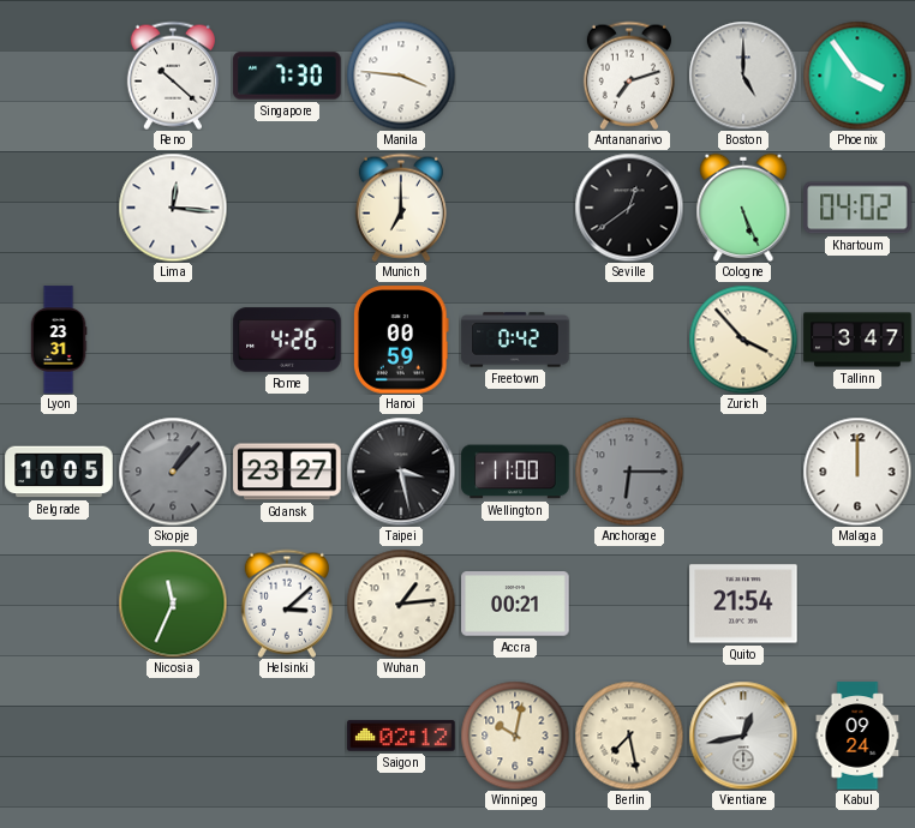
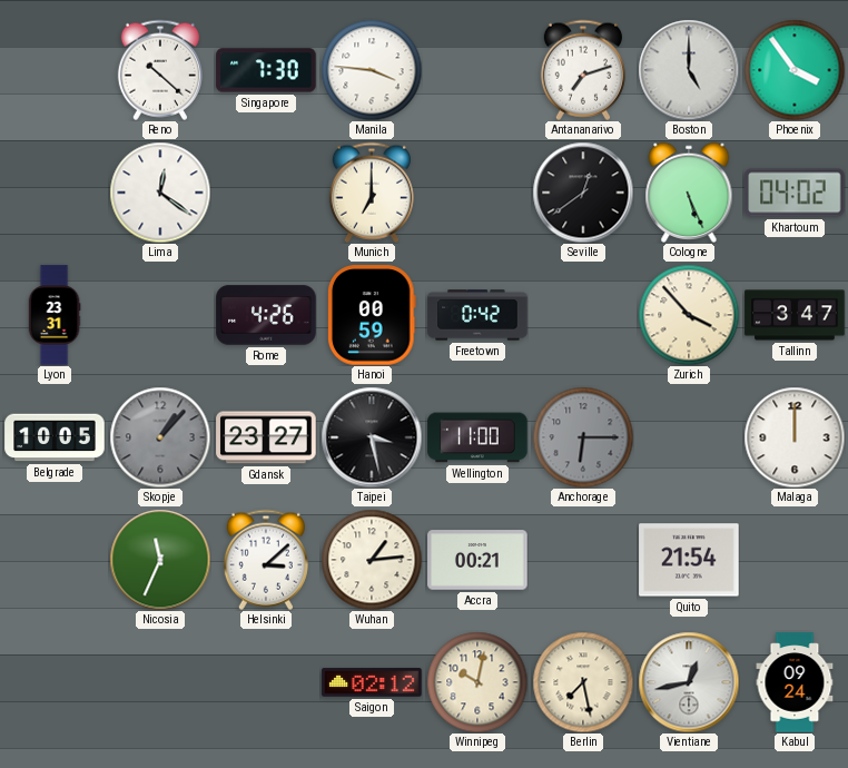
Lima: 12:16 -> 12:21 (160, 193)
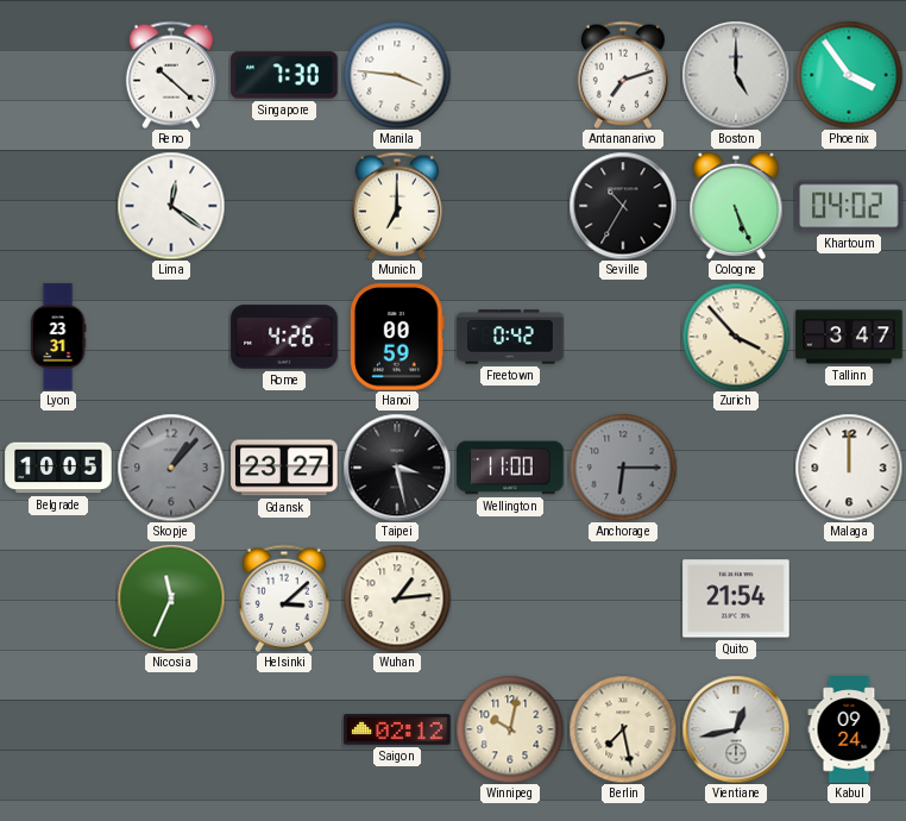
Seville: 12:39 -> 10:35 (623, 206)
Accra: 00:21 -> none (477, 560)
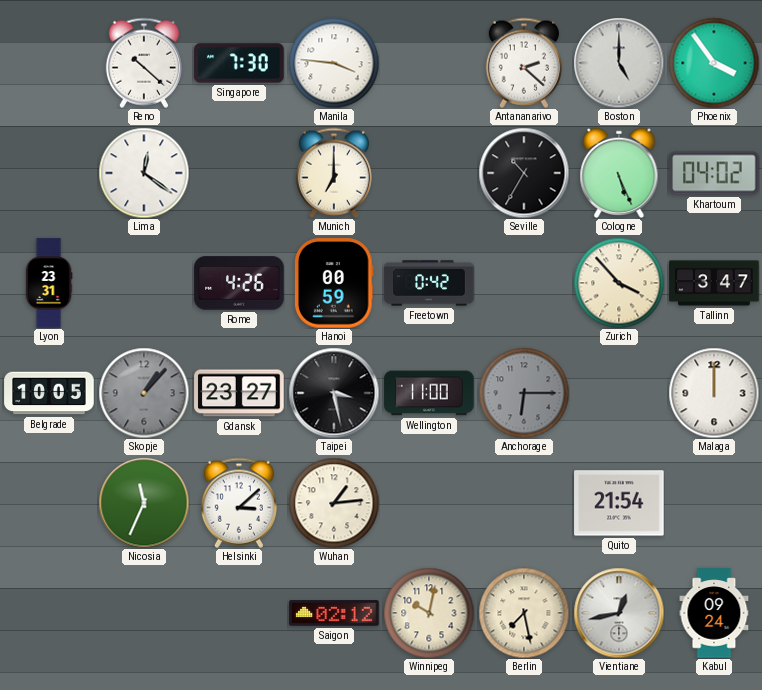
Antananarivo: 7:12 -> 2:22 (524, 63)
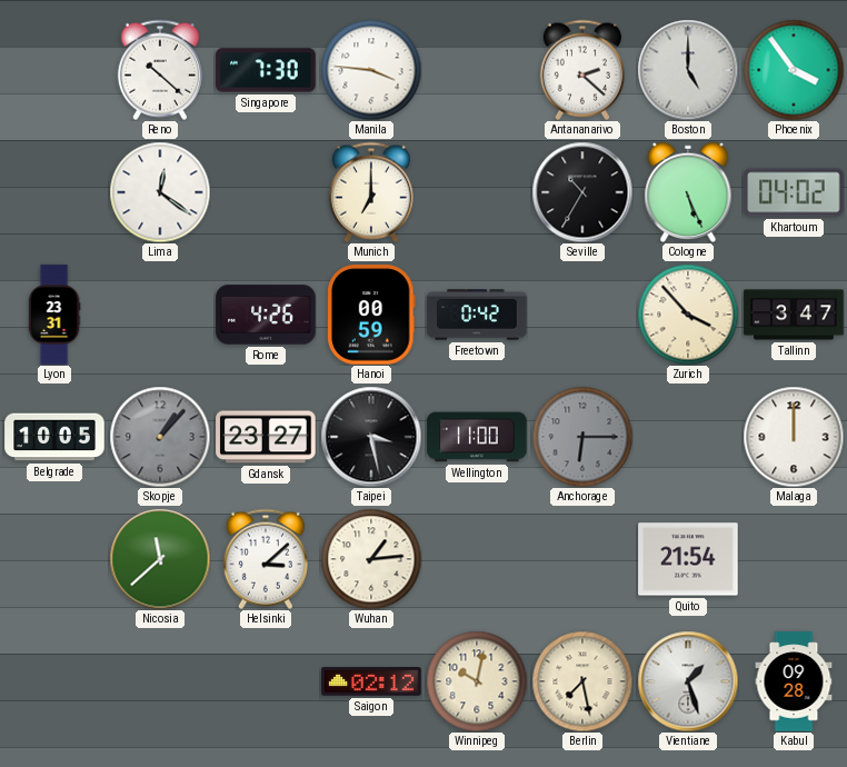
Nicosia: 11:34 -> 11:38 (160, 559)
Vientiane: 12:43 -> 1:27 (688, 681)
Kabul: 09:24 -> 09:28 (794, 681)
